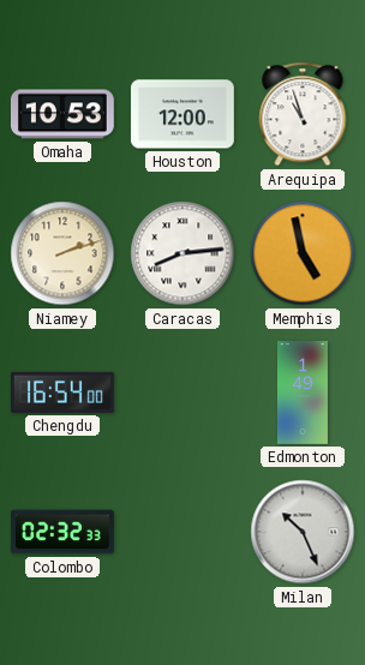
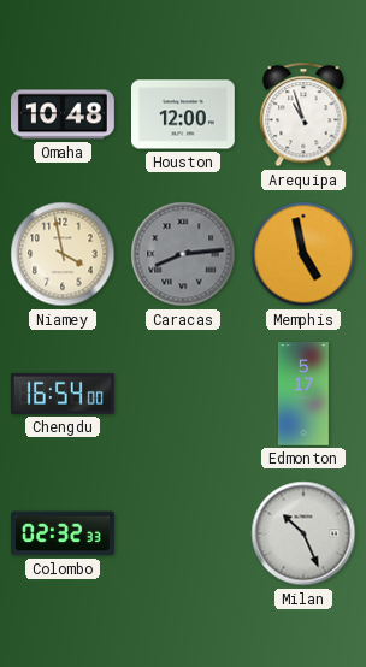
Omaha: 10:53 -> 10:48 (63, 114)
Niamey: 2:12 -> 3:58 (63, 254)
Caracas dial: white -> grey (183, 254)
Edmonton: 1:49 -> 5:17 (303, 395)
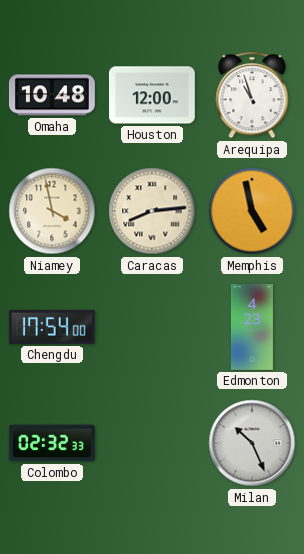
Caracas dial: grey -> cream (152, 211)
Chengdu: 16:54 -> 17:54 (52, 327)
Edmonton: 5:17 -> 4:23 (252, 328)
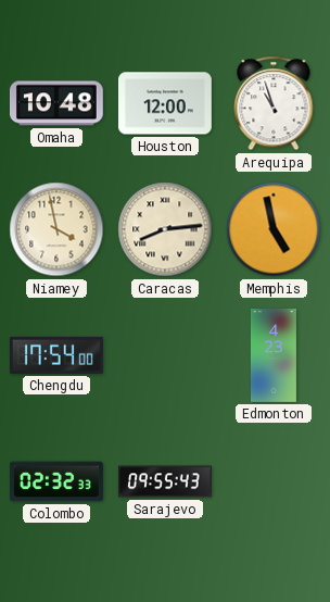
Sarajevo: none -> 09:55 (166, 481)
Milan: 10:26 -> none (252, 443)
